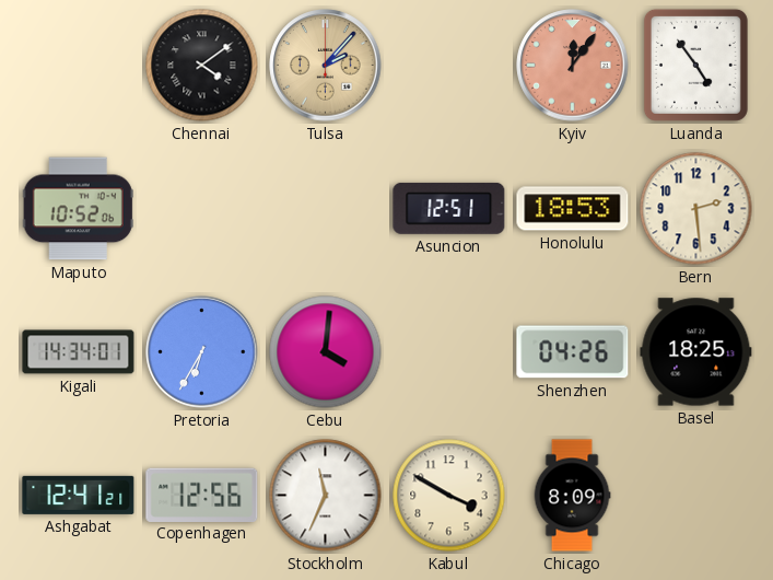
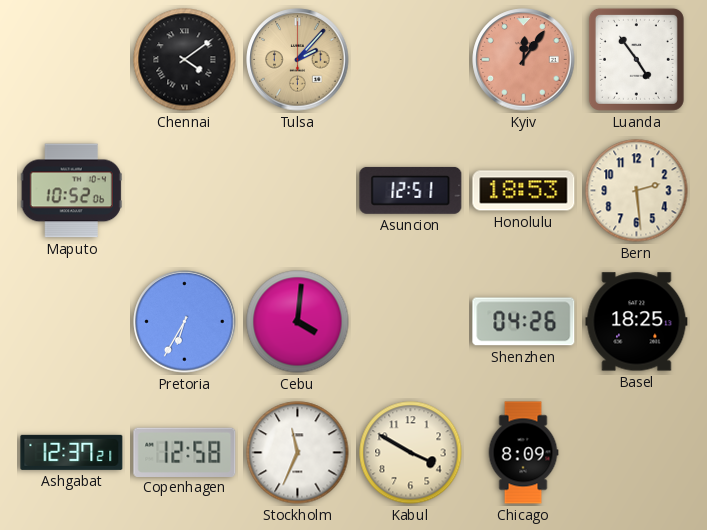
Kigali: 14:34 -> none (79, 352)
Ashgabat: 12:41 -> 12:37 (72, 452)
Copenhagen: 12:56 -> 12:58 (185, 452)
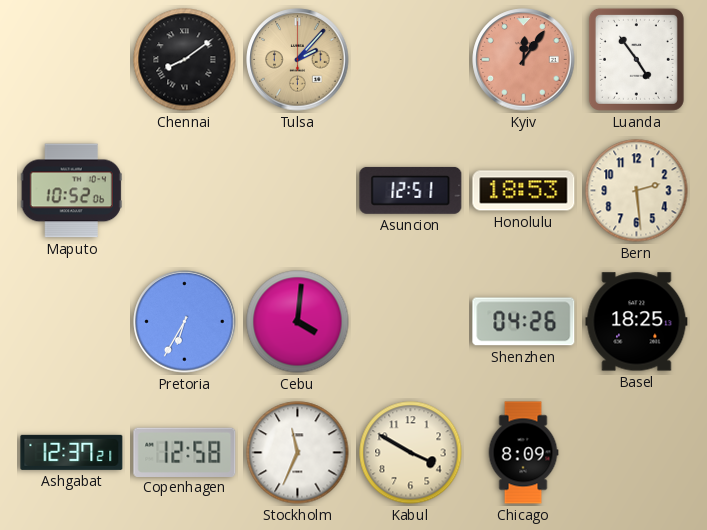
Chennai: 4:09 -> 8:09 (185, 60)
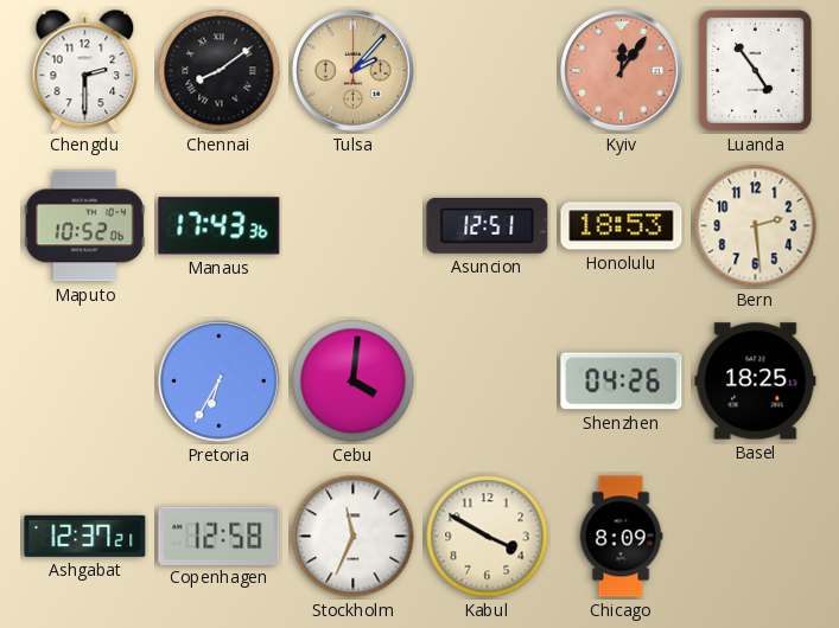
Chengdu: none -> 2:30 (85, 71)
Manaus: none -> 17:43 (220, 226)
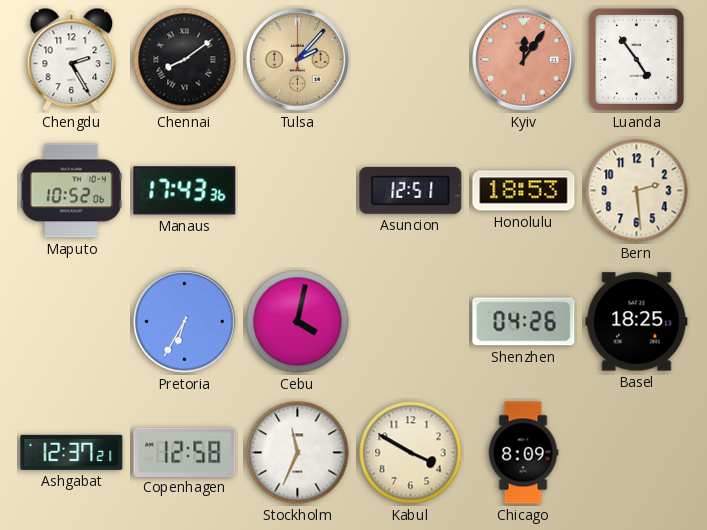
Chengdu: 2:30 -> 2:25 (72, 60)
Cebu: 4:01 -> 4:02 (298, 322)
